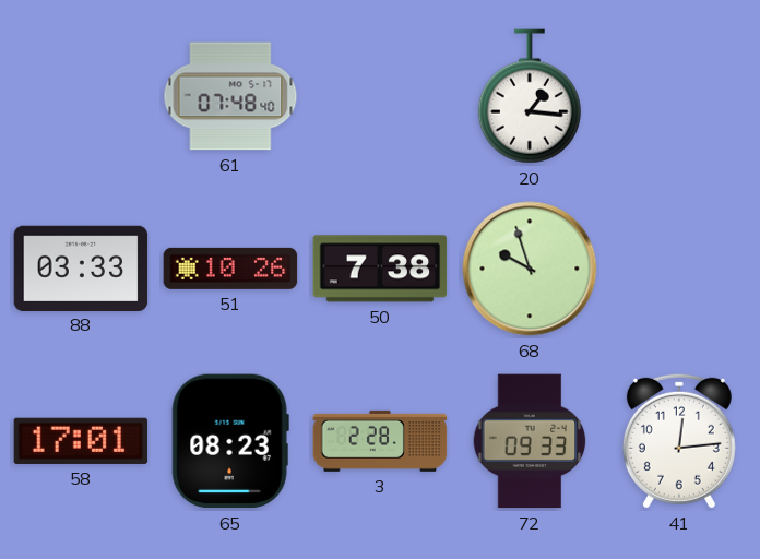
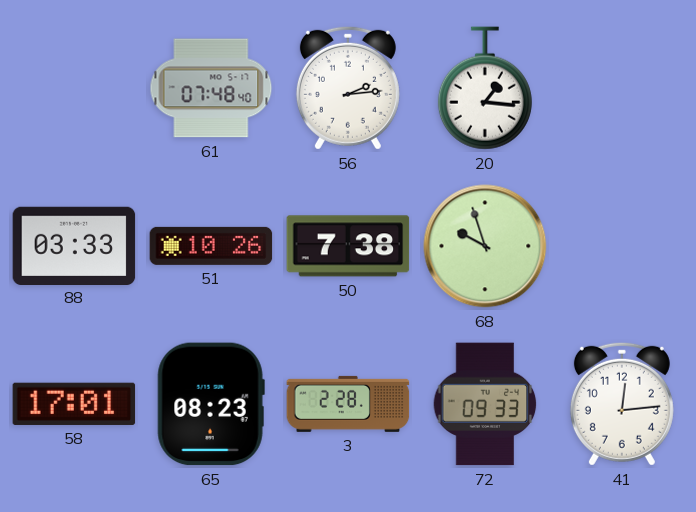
56: none -> 2:14 (348, 88)
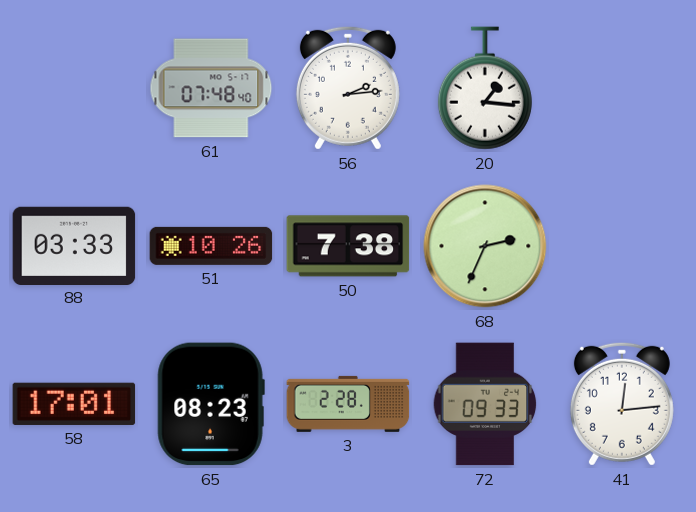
68: 9:57 -> 2:34 (485, 246)
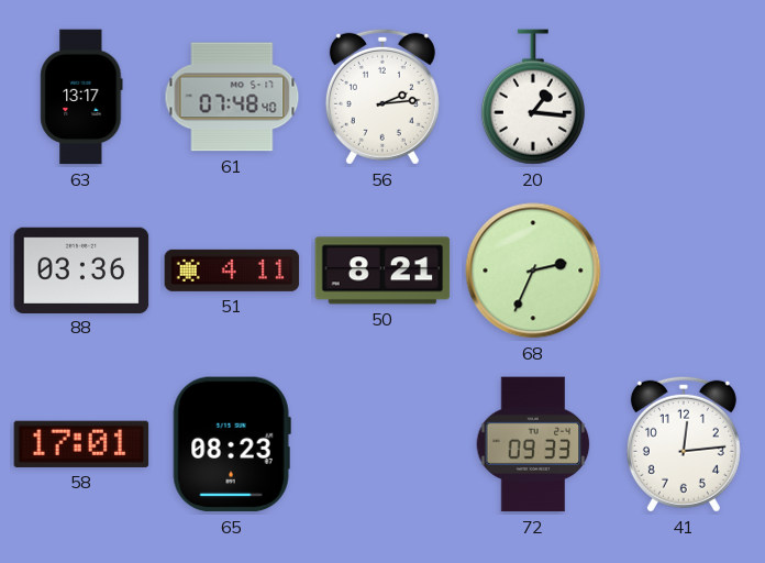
63: none -> 13:17 (81, 97)
88: 03:33 -> 03:36 (81, 269)
51: 10:26 -> 4:11 (232, 271)
50: 7:38 -> 8:21 (382, 271)
3: 2:28 -> none (348, 404)
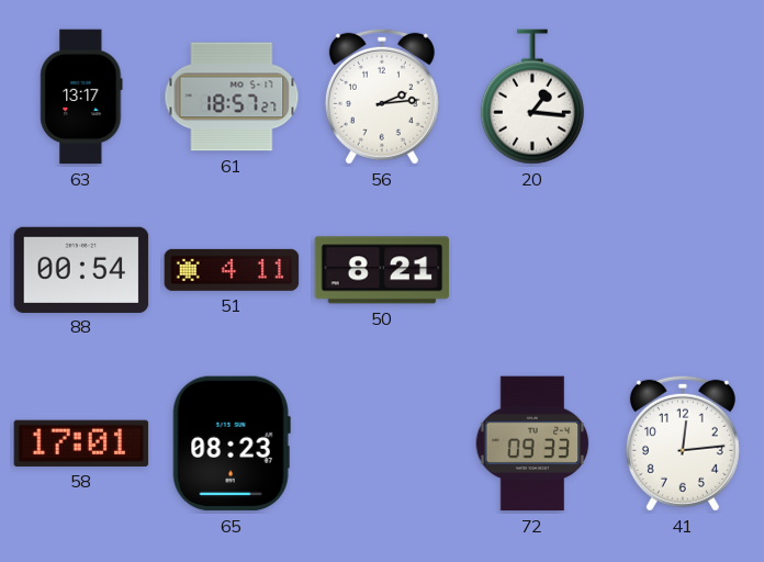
61: 07:48 -> 18:57 (232, 97)
88: 03:36 -> 00:54 (81, 269)
68: 2:34 -> none (533, 271)
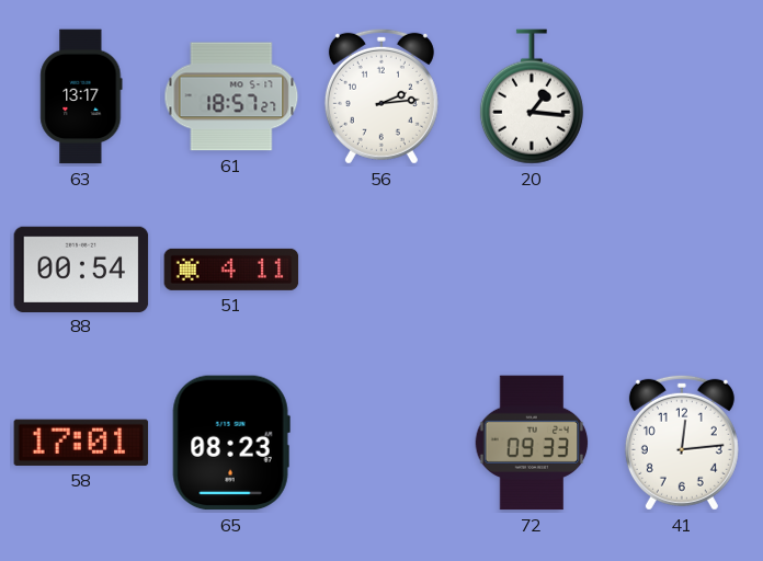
50: 8:21 -> none (382, 270)
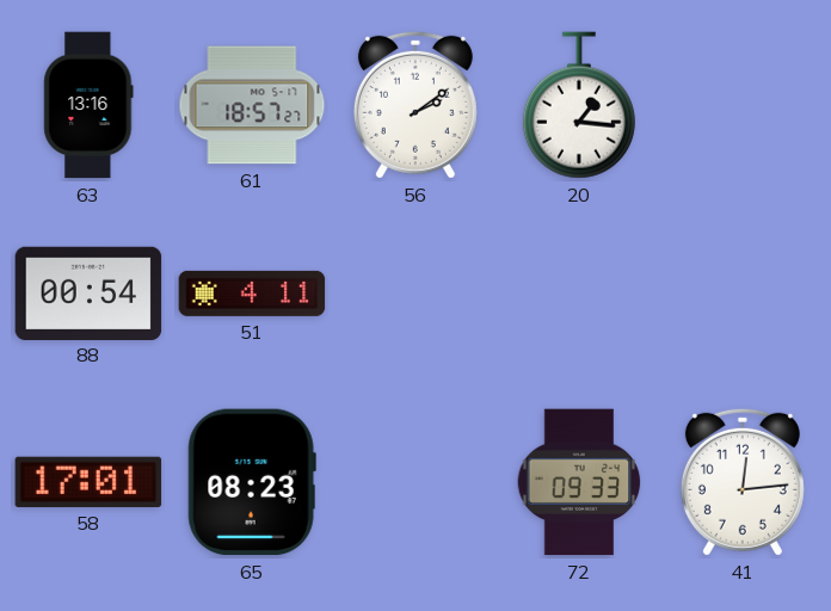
63: 13:17 -> 13:16 (88, 105)
56: 2:14 -> 2:09 (415, 105)
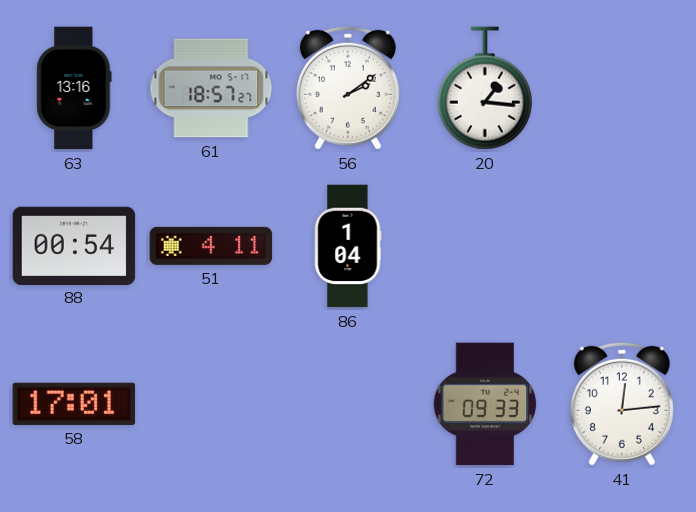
86: none -> 1:04 (348, 246)
65: 08:23 -> none (252, 482)
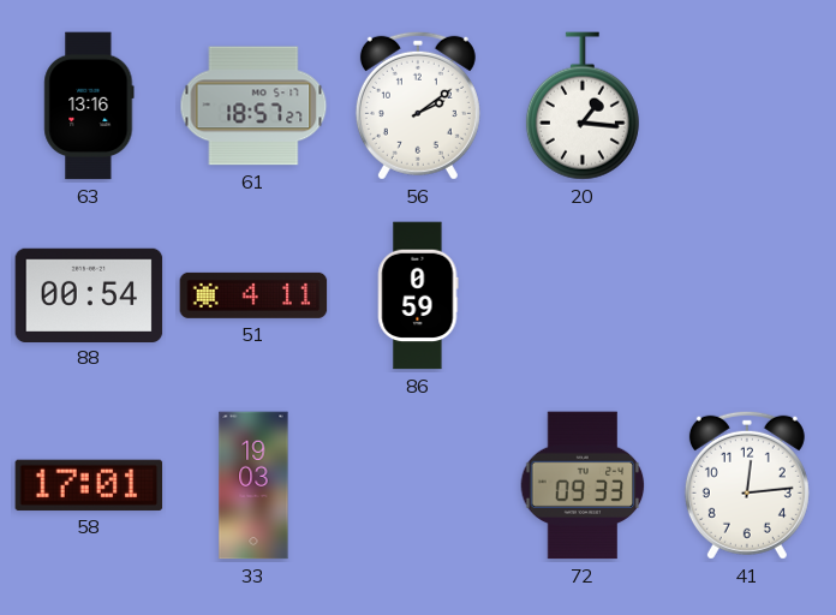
86: 1:04 -> 0:59 (418, 295)
33: none -> 19:03 (253, 485)
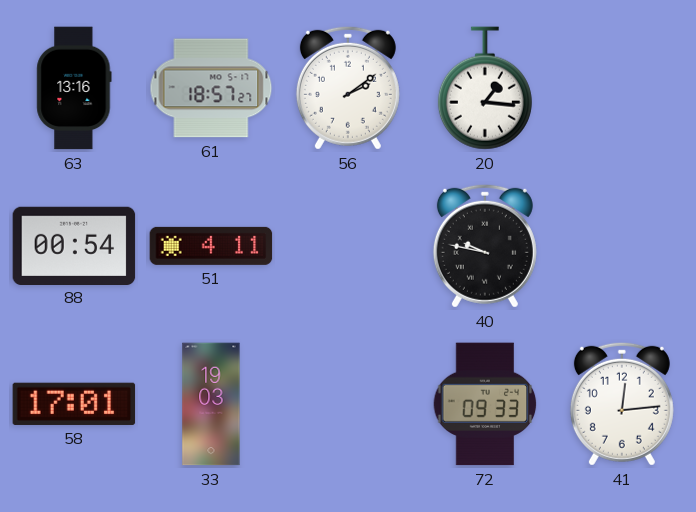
86: 0:59 -> none (418, 295)
40: none -> 9:47 (485, 246)
